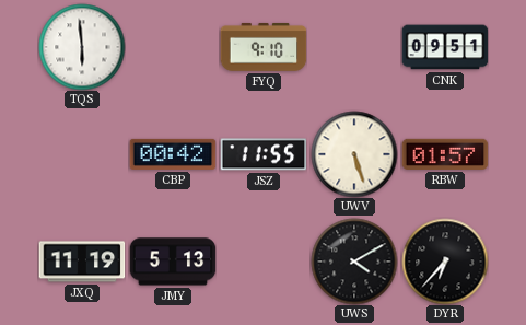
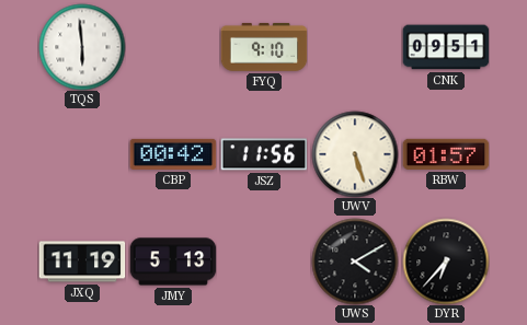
JSZ: 11:55 -> 11:56 (264, 154)
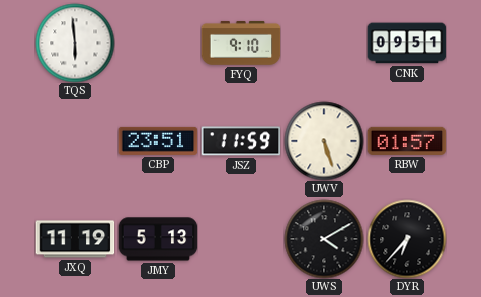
CBP: 00:42 -> 23:51 (158, 141)
JSZ: 11:56 -> 11:59 (241, 141)
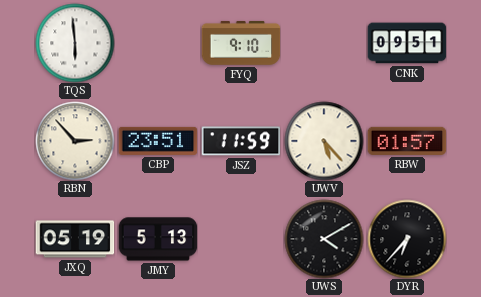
RBN: none -> 2:53 (75, 141)
UWV: 5:27 -> 5:23 (324, 141)
JXQ: 11:19 -> 05:19 (75, 239)
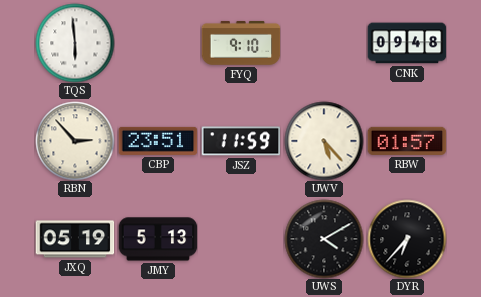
CNK: 09:51 -> 09:48 (407, 43)
